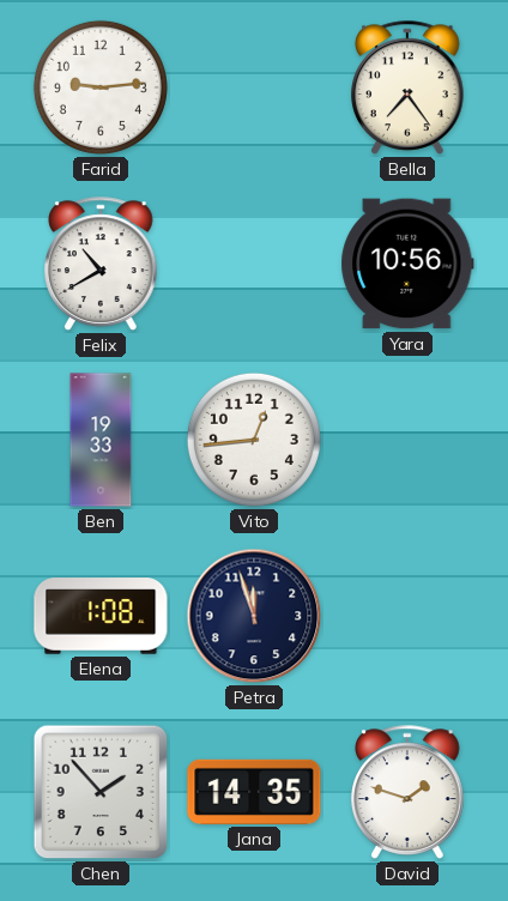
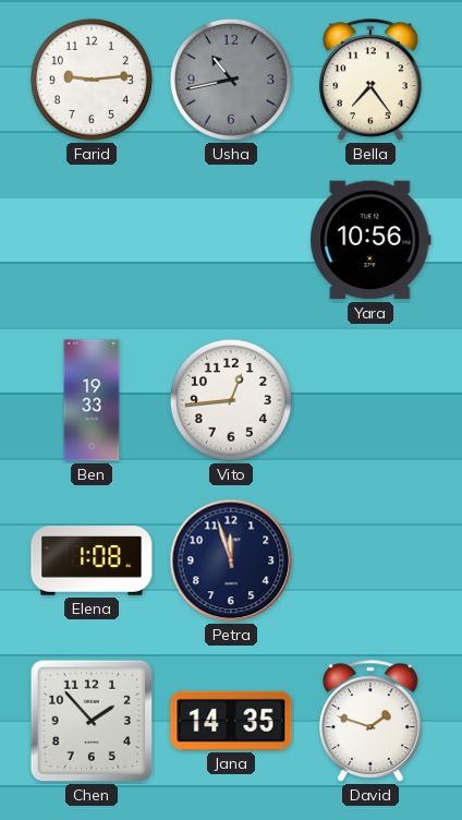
Usha: none -> 10:43 (231, 80)
Felix: 10:40 -> none (101, 264)
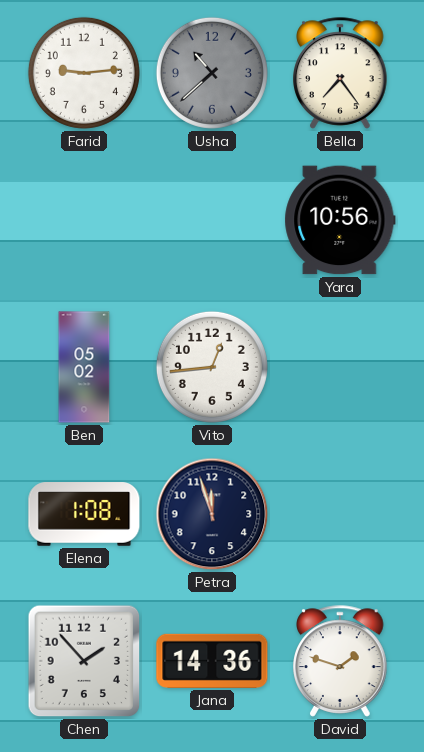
Usha: 10:43 -> 10:38 (212, 73)
Ben: 19:33 -> 05:02 (84, 367)
Jana: 14:35 -> 14:36 (212, 661)
